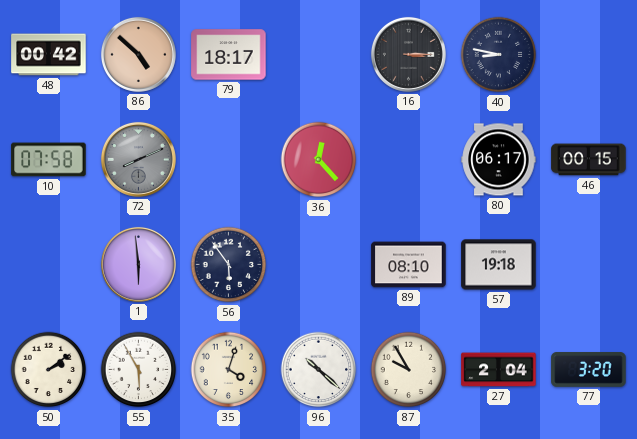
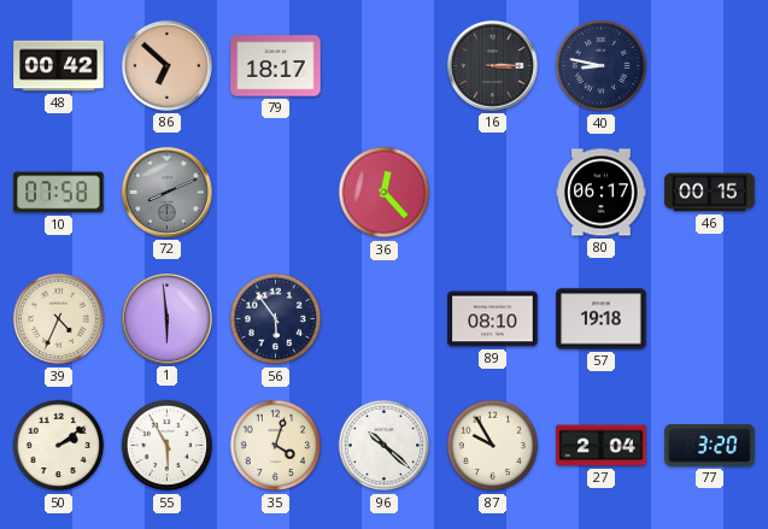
86: 4:52 -> 6:52 (166, 65)
39: none -> 4:34 (59, 319)
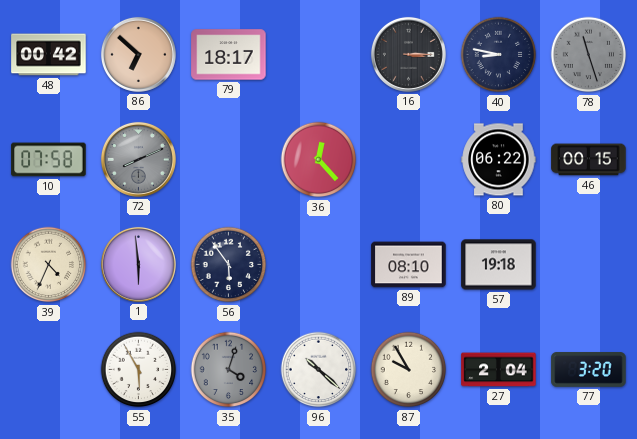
78: none -> 11:27 (589, 55)
80: 06:17 -> 06:22 (499, 160)
50: 2:09 -> none (59, 446)
35 dial: cream -> grey (229, 370)
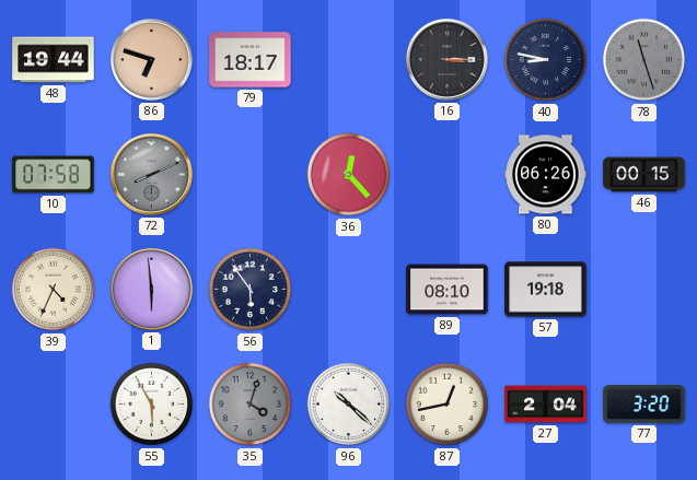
48: 00:42 -> 19:44 (54, 60)
86: 6:52 -> 6:48 (151, 59)
80: 06:22 -> 06:26 (546, 175)
87: 9:55 -> 12:43 (448, 405)
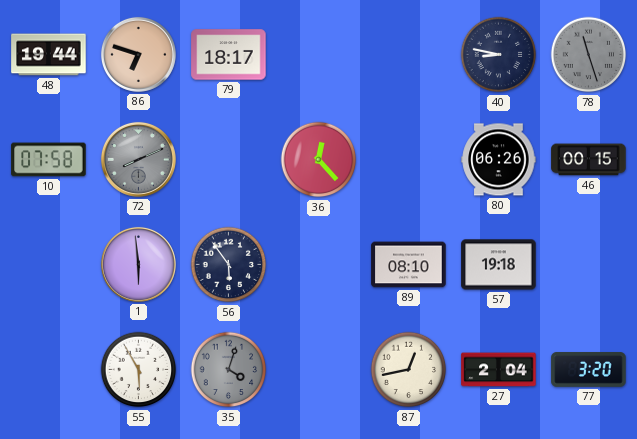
16: 3:15 -> none (446, 59)
39: 4:34 -> none (54, 290)
96: 10:22 -> none (349, 405)
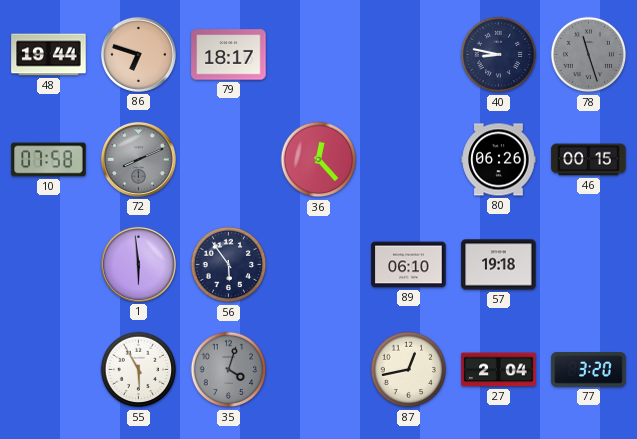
89: 08:10 -> 06:10 (409, 265)
